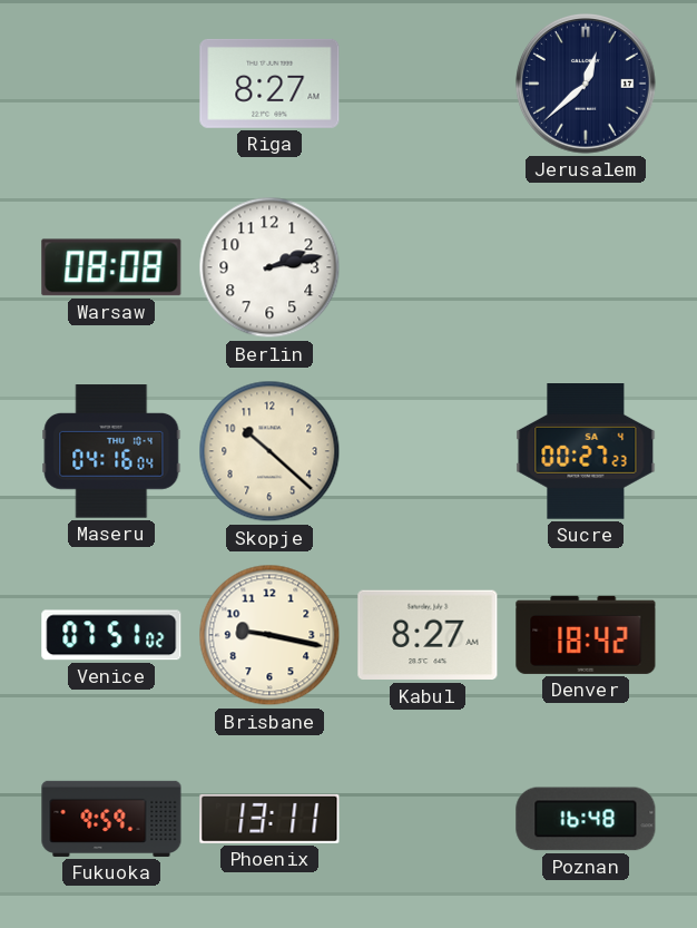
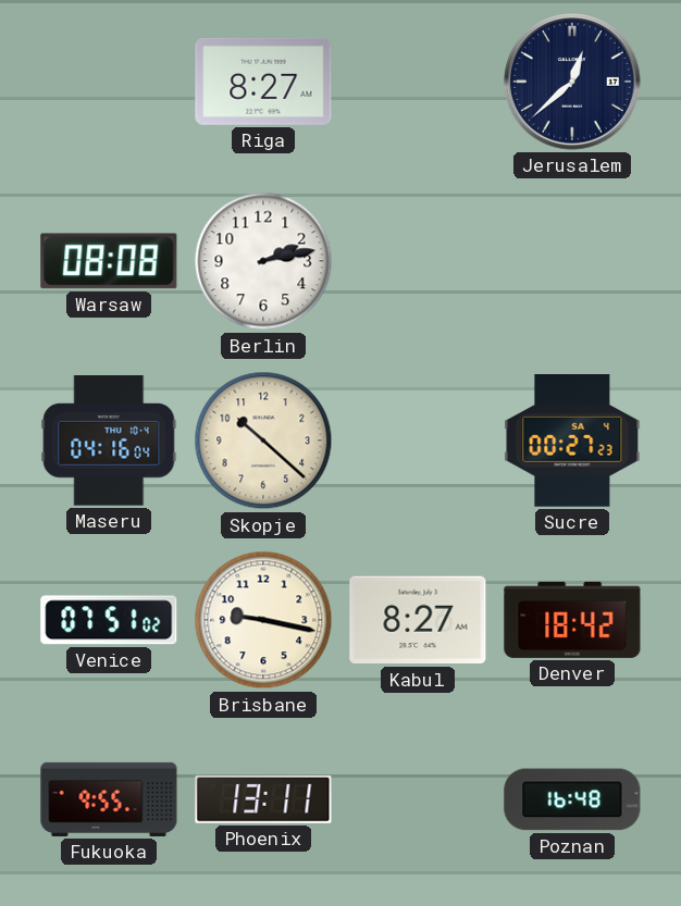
Fukuoka: 9:59 -> 9:55 (109, 799)
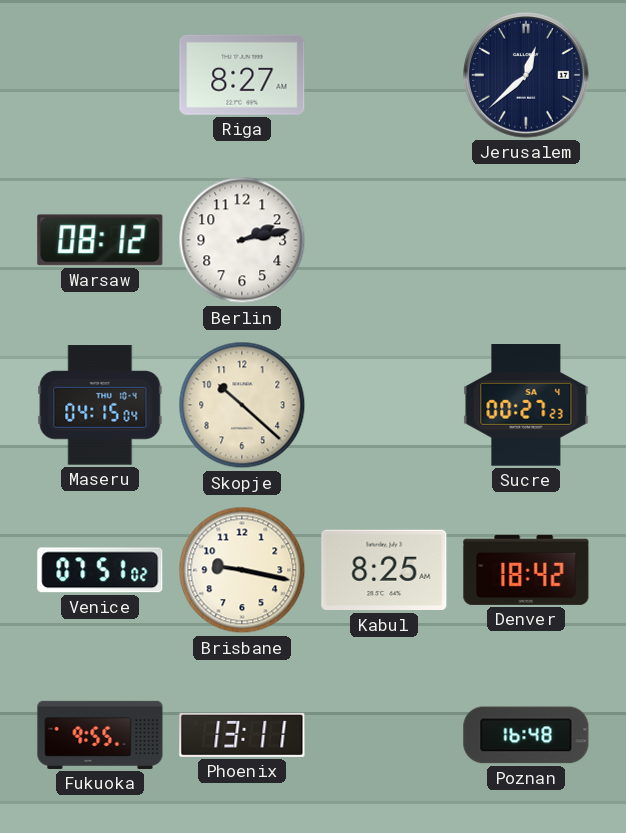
Warsaw: 08:08 -> 08:12 (100, 240)
Maseru: 04:16 -> 04:15 (100, 405)
Kabul: 8:27 -> 8:25 (384, 570)
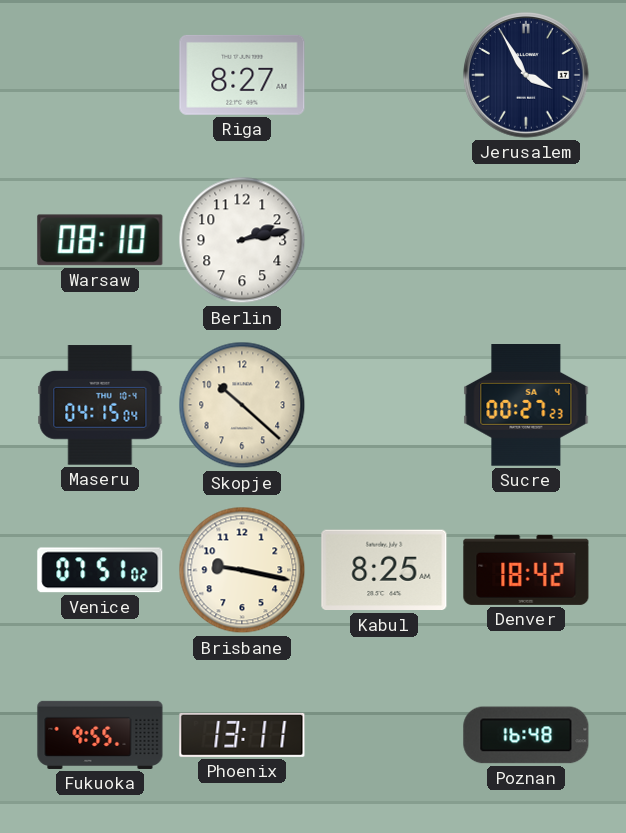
Jerusalem: 12:38 -> 3:55 (527, 76)
Warsaw: 08:12 -> 08:10 (100, 240)
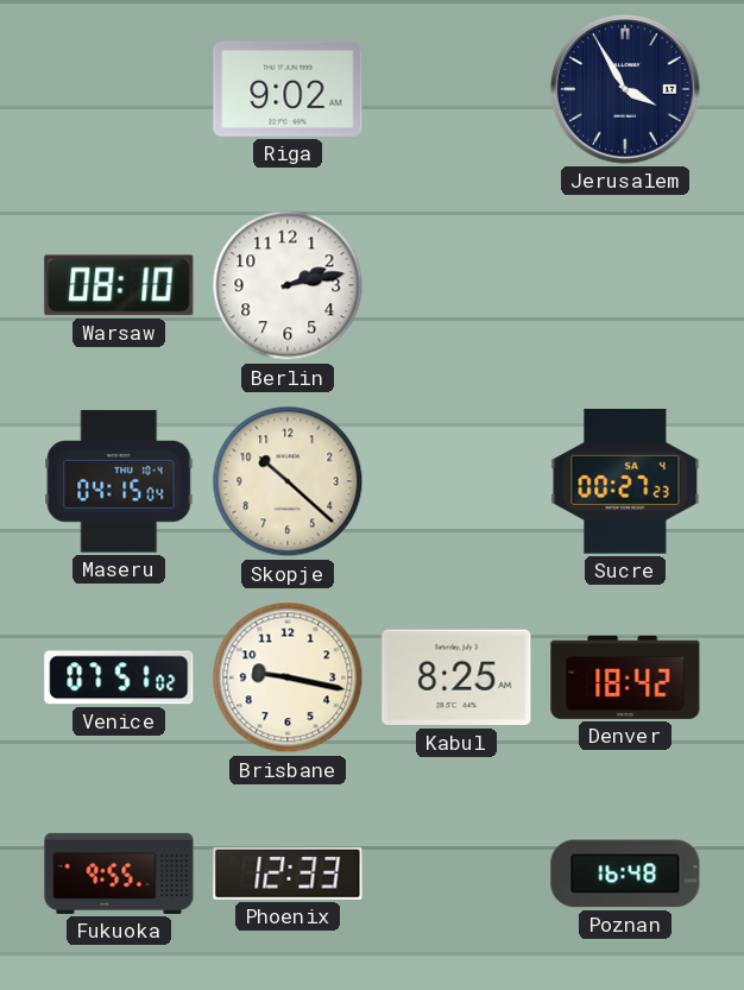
Riga: 8:27 -> 9:02 (288, 89)
Phoenix: 13:11 -> 12:33 (288, 874)
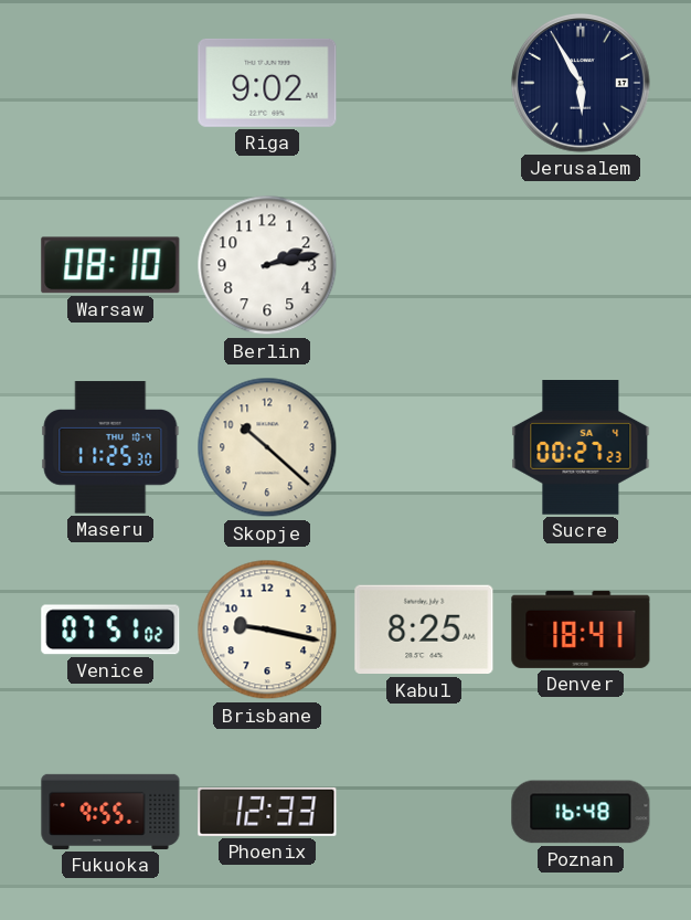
Jerusalem: 3:55 -> 5:55 (582, 84)
Maseru: 04:15 -> 11:25 (110, 447)
Denver: 18:42 -> 18:41 (581, 630)
